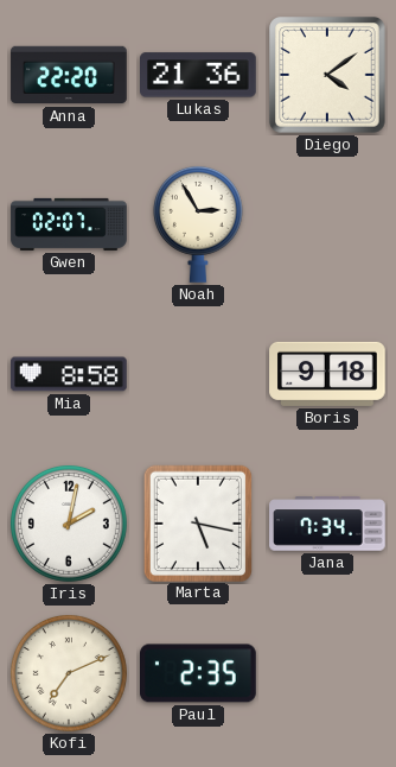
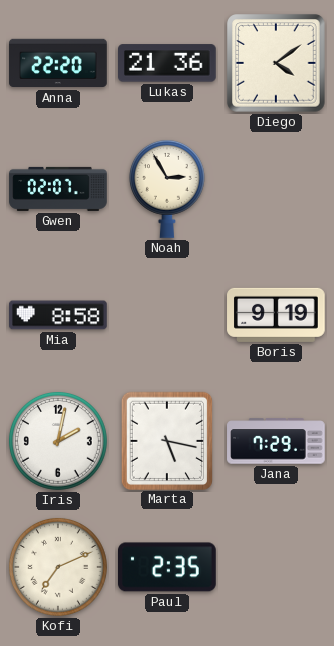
Boris: 9:18 -> 9:19 (276, 315)
Jana: 7:34 -> 7:29 (276, 441)
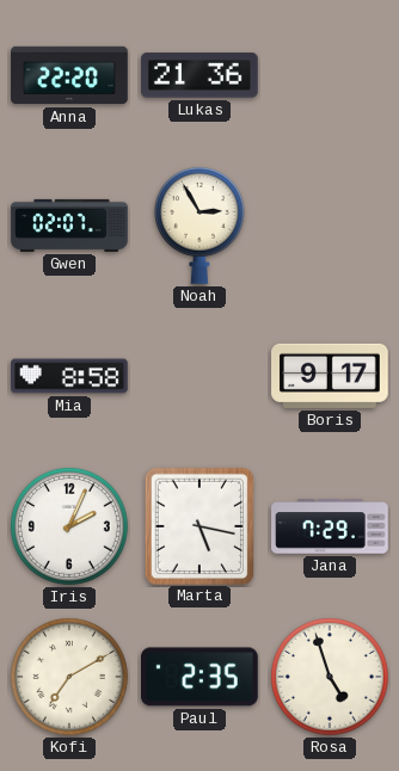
Diego: 4:09 -> none (277, 64)
Boris: 9:19 -> 9:17 (330, 376)
Iris: 2:02 -> 2:04 (69, 526)
Kofi: 7:11 -> 7:10 (69, 677)
Rosa: none -> 4:57 (330, 677)
